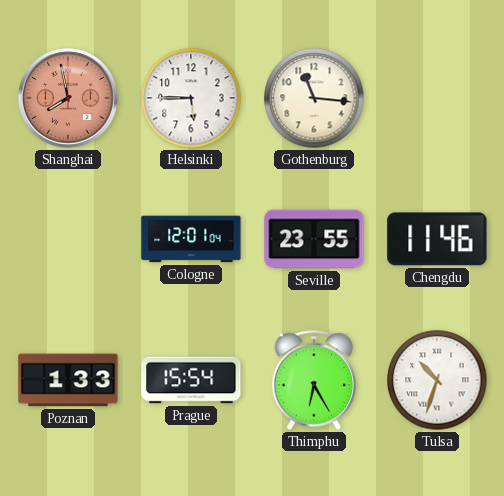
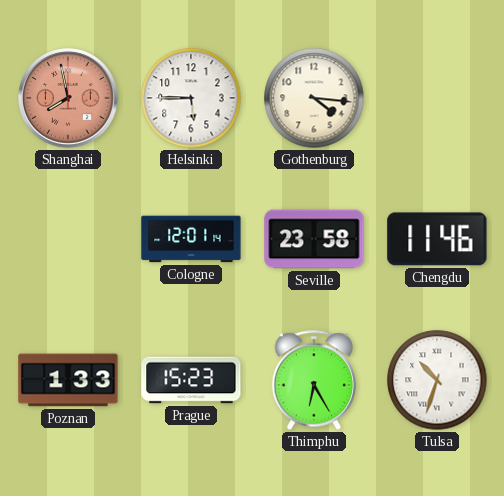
Gothenburg: 11:16 -> 4:16 (314, 98)
Cologne: 12:01:04 -> 12:01:14 (191, 239)
Seville: 23:55 -> 23:58 (314, 239)
Prague: 15:54 -> 15:23 (191, 380)
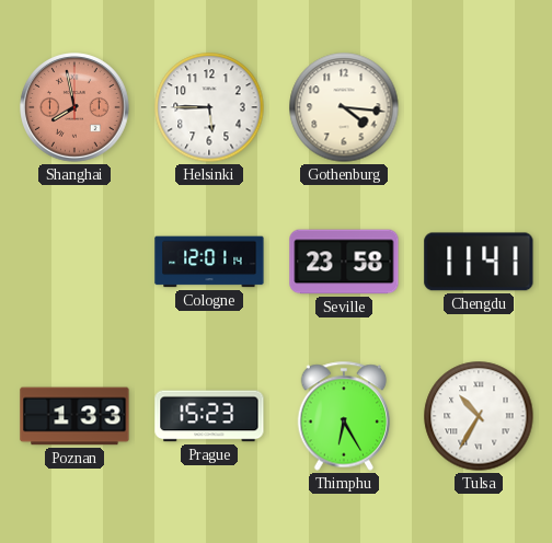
Chengdu: 11:46 -> 11:41 (479, 262)
Tulsa: 10:33 -> 10:35 (479, 416)
